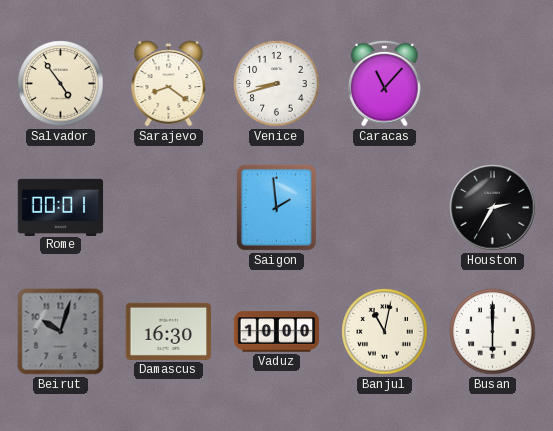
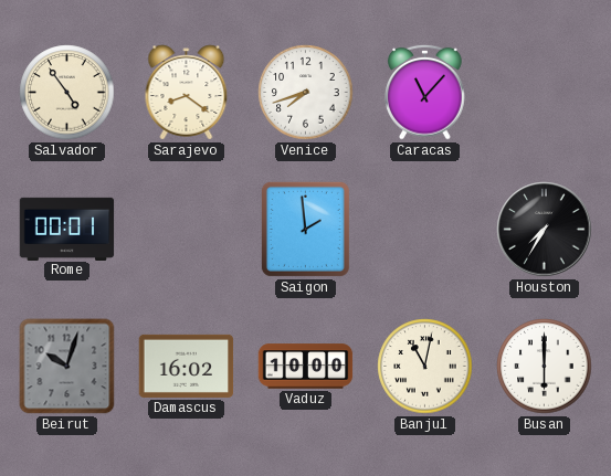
Venice: 8:42 -> 7:42 (306, 93)
Houston: 2:35 -> 7:35 (545, 230)
Damascus: 16:30 -> 16:02 (187, 366)
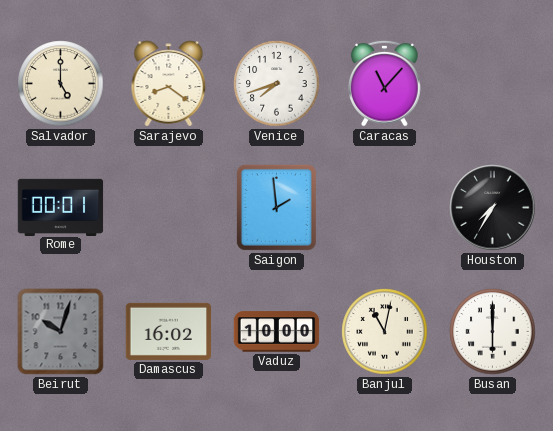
Salvador: 4:54 -> 5:00 (61, 84)
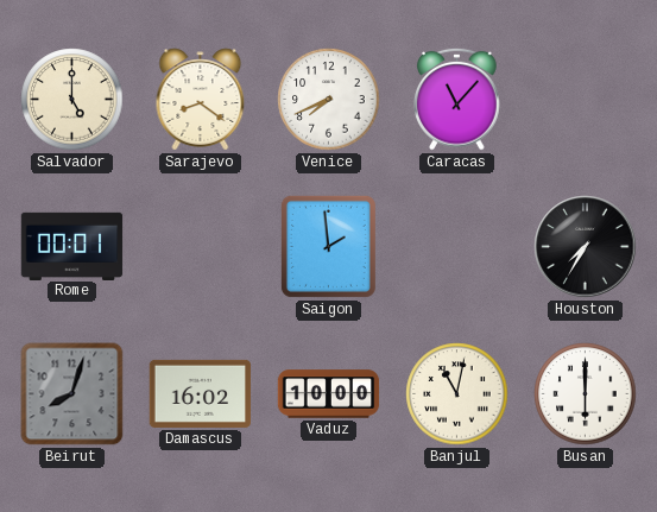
Venice: 7:42 -> 7:41 (329, 100)
Beirut: 10:03 -> 8:03 (72, 394)
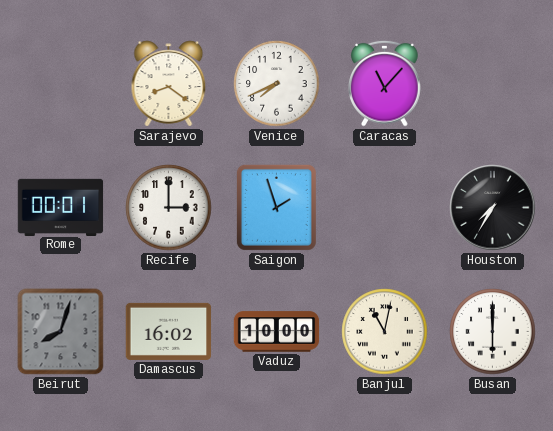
Salvador: 5:00 -> none (72, 100)
Recife: none -> 3:00 (169, 208)
Saigon: 1:59 -> 1:57 (276, 207)
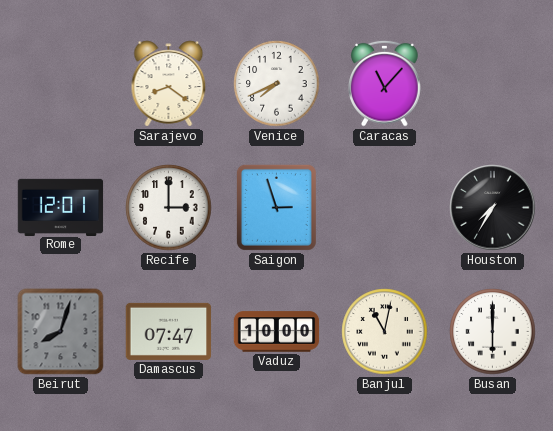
Rome: 00:01 -> 12:01 (61, 207)
Saigon: 1:57 -> 2:57 (276, 207)
Damascus: 16:02 -> 07:47 (169, 331)
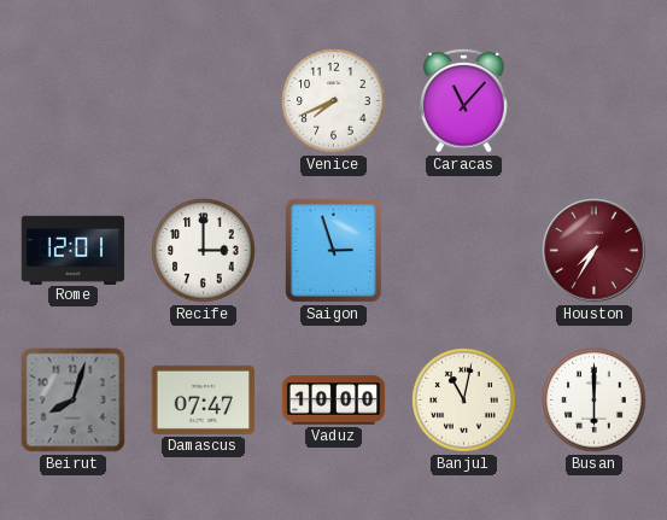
Sarajevo: 8:21 -> none (169, 84)
Houston dial: black -> burgundy (595, 251)
